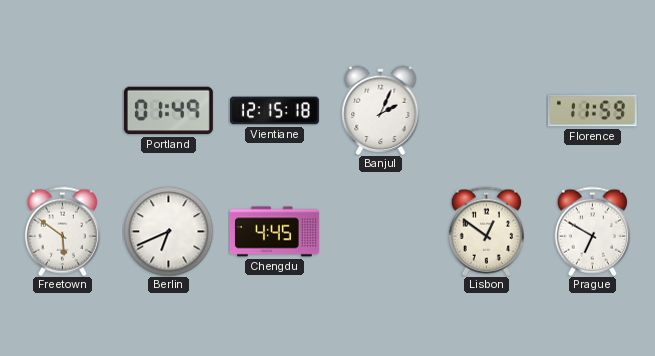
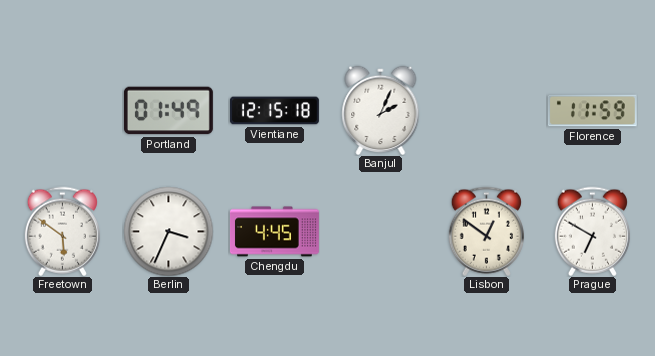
Berlin: 6:41 -> 3:34 (168, 231)
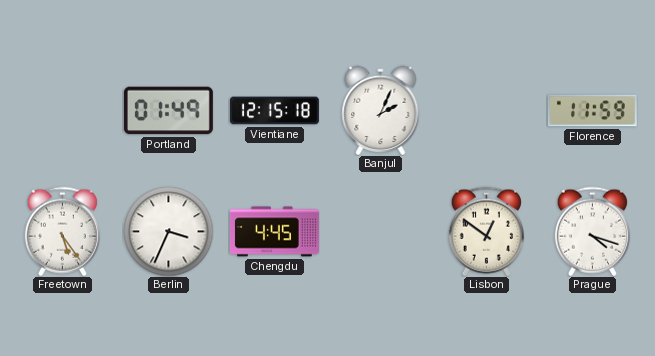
Freetown: 5:51 -> 5:24 (62, 231)
Prague: 6:50 -> 4:18 (592, 231)
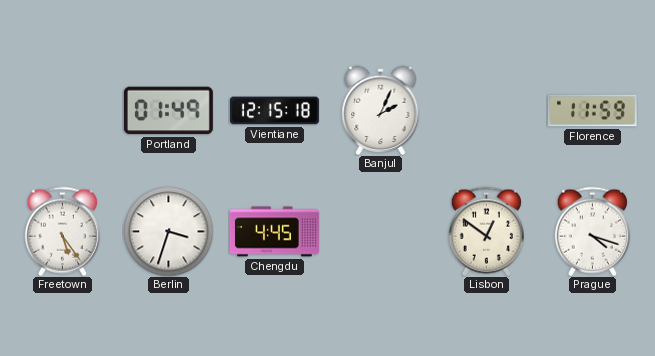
Berlin: 3:34 -> 3:33 (168, 231)
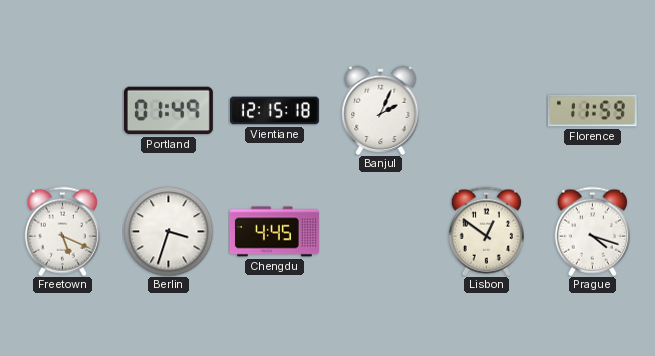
Freetown: 5:24 -> 5:19 (62, 231)
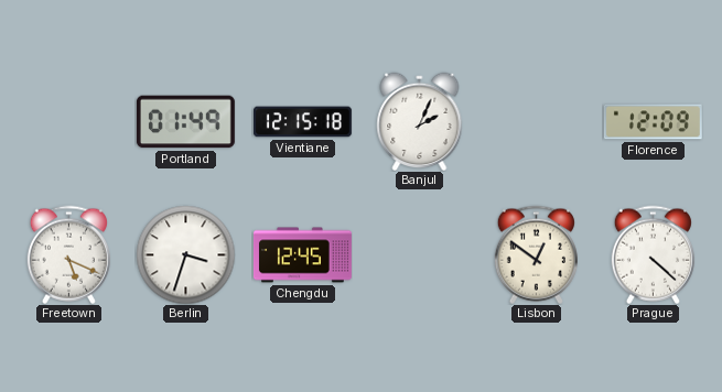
Florence: 11:59 -> 12:09 (653, 122)
Chengdu: 4:45 -> 12:45 (302, 255)
Prague: 4:18 -> 4:22 (653, 254)
